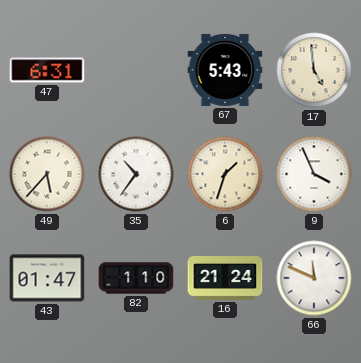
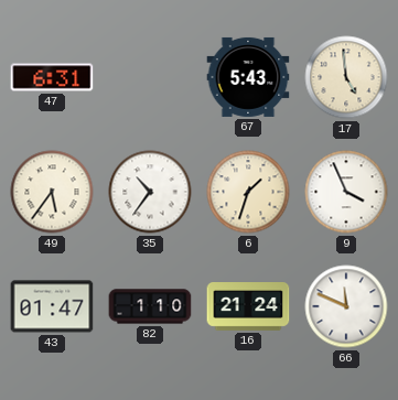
49: 5:37 -> 5:36 (52, 192)
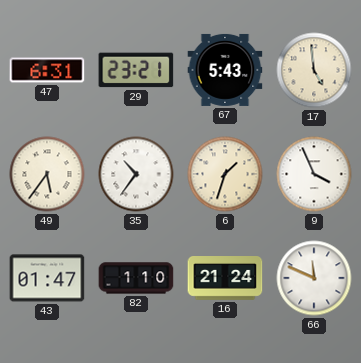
29: none -> 23:21 (136, 70)
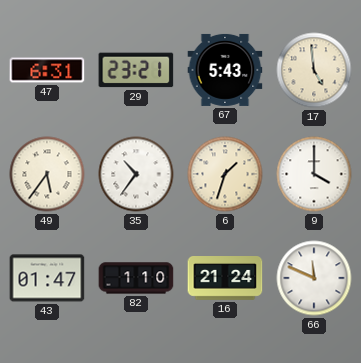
9: 3:56 -> 4:00 (314, 174)
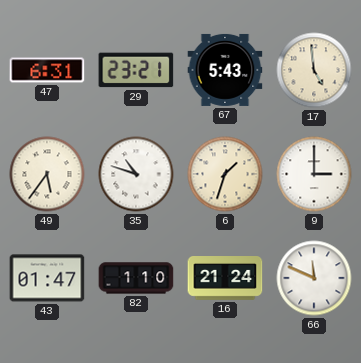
35: 10:36 -> 10:48 (136, 174)
9: 4:00 -> 3:00 (314, 174)
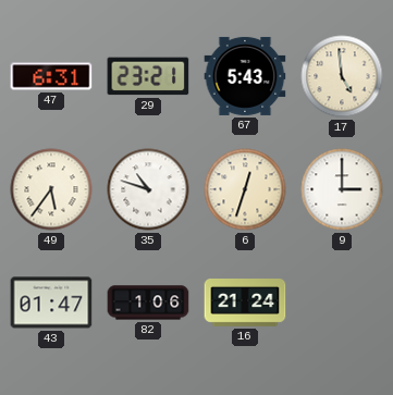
6: 1:33 -> 12:33 (245, 189)
82: 1:10 -> 1:06 (148, 303)
66: 11:49 -> none (314, 278)
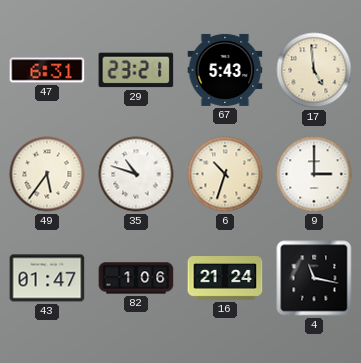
6: 12:33 -> 10:33 (225, 174)
4: none -> 11:17 (314, 278)
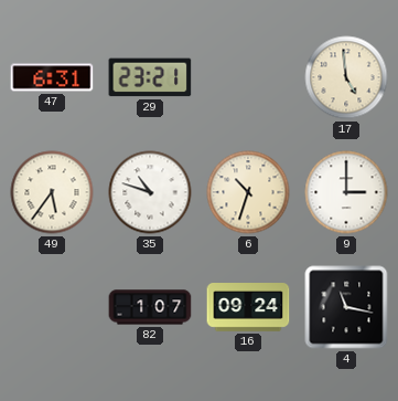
67: 5:43 -> none (225, 70)
43: 01:47 -> none (47, 278)
82: 1:06 -> 1:07 (150, 307)
16: 21:24 -> 09:24 (248, 308)
